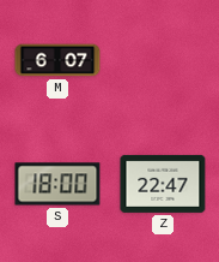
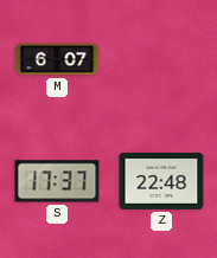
S: 18:00 -> 17:37 (57, 181)
Z: 22:47 -> 22:48 (161, 181)
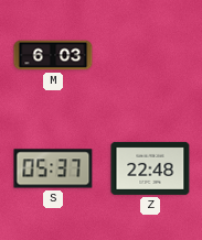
M: 6:07 -> 6:03 (53, 55)
S: 17:37 -> 05:37 (53, 168)
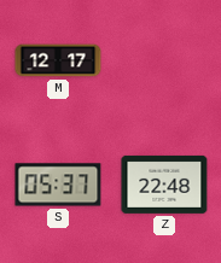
M: 6:03 -> 12:17 (58, 60)
